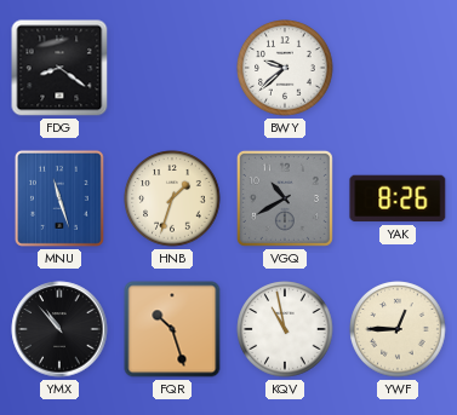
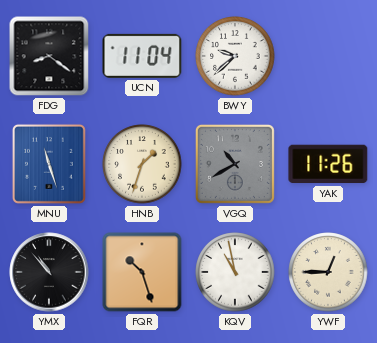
UCN: none -> 11:04 (142, 56)
YAK: 8:26 -> 11:26 (328, 164)
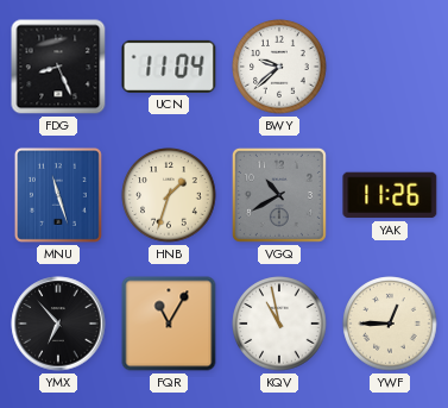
FDG: 8:21 -> 8:26 (58, 67)
YMX: 10:53 -> 6:53 (58, 324)
FQR: 10:27 -> 11:05 (169, 324)
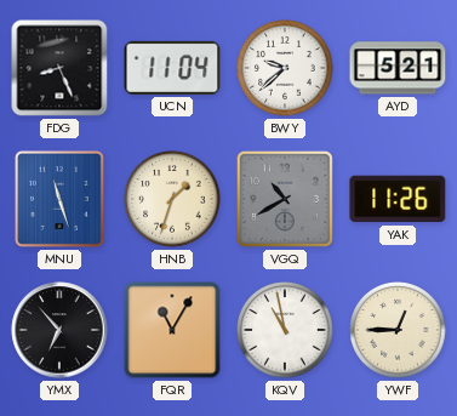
AYD: none -> 5:21 (398, 68)
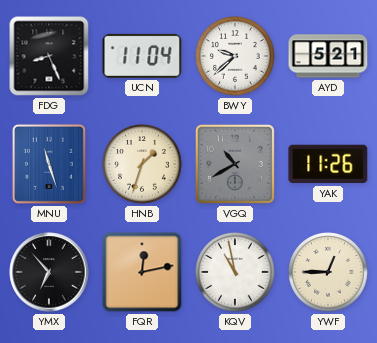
FQR: 11:05 -> 12:13 (142, 272)
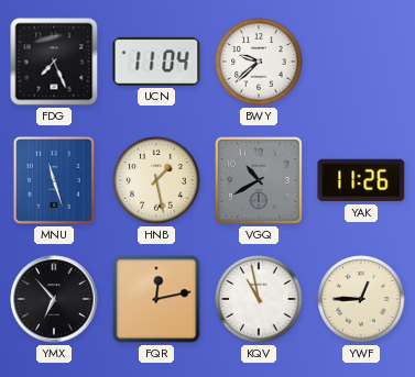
FDG: 8:26 -> 7:26 (54, 62)
AYD: 5:21 -> none (328, 56)
HNB: 1:33 -> 1:28 (156, 180)
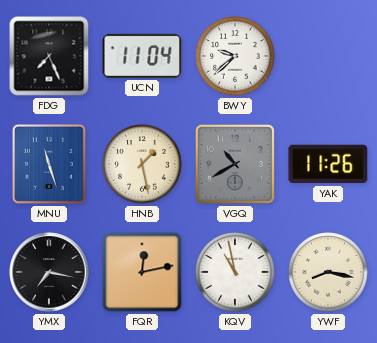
YMX: 6:53 -> 7:17 (49, 272)
YWF: 12:45 -> 8:17 (328, 272)
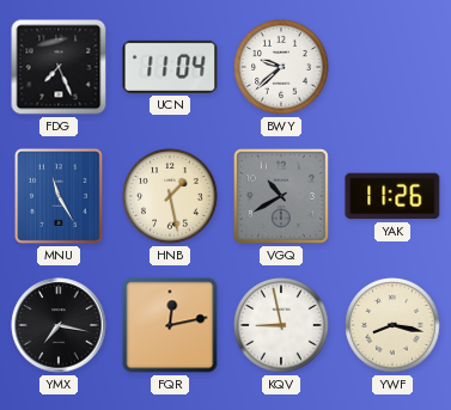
MNU: 11:27 -> 11:25 (59, 196)
KQV: 10:58 -> 8:58 (281, 325)
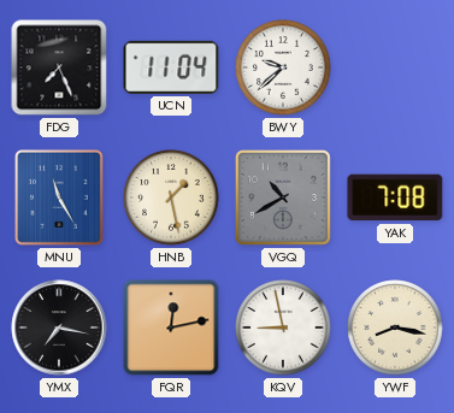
YAK: 11:26 -> 7:08 (395, 197)
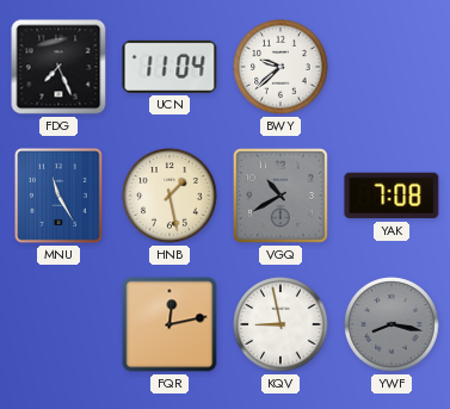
YMX: 7:17 -> none (59, 328)
YWF dial: cream -> grey (392, 324)
